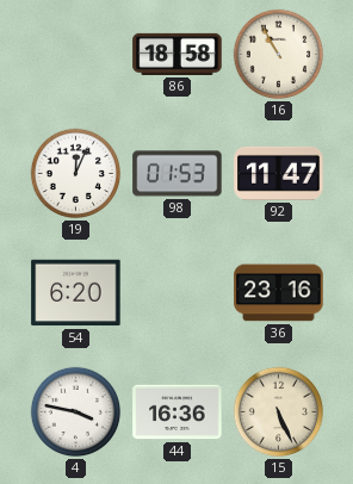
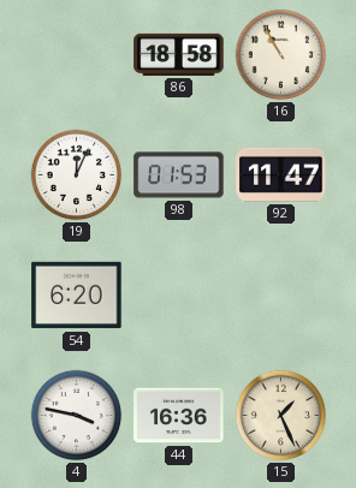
36: 23:16 -> none (279, 293)
15: 5:26 -> 1:26 (281, 416)
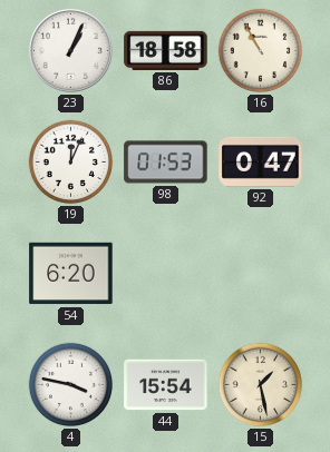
23: none -> 1:04 (70, 50)
92: 11:47 -> 0:47 (261, 161)
44: 16:36 -> 15:54 (166, 385)
15: 1:26 -> 1:28 (261, 385)
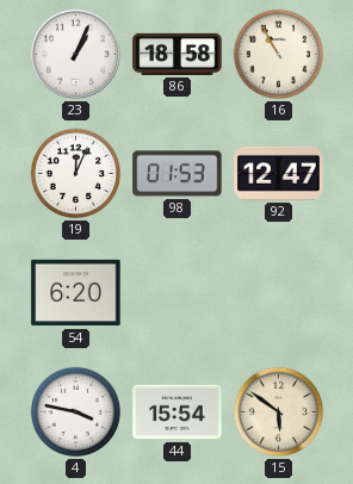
92: 0:47 -> 12:47 (279, 173)
15: 1:28 -> 5:51 (279, 412)
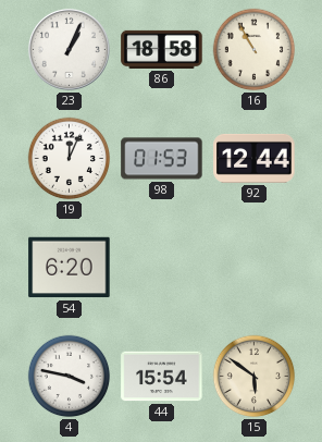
92: 12:47 -> 12:44 (255, 158)
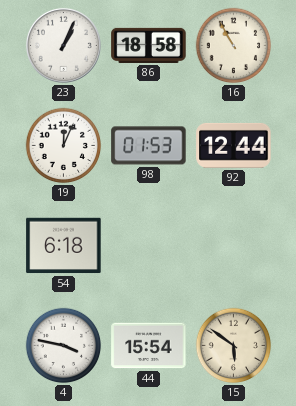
54: 6:20 -> 6:18 (64, 246)
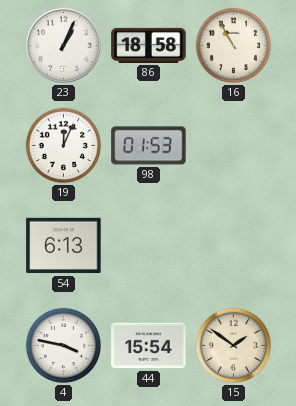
92: 12:44 -> none (234, 145)
54: 6:18 -> 6:13 (64, 246)
15: 5:51 -> 1:51 (234, 346)
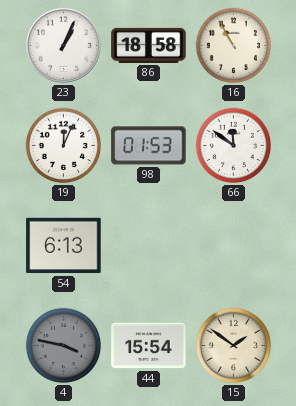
66: none -> 11:51 (234, 146)
4 dial: white -> grey (64, 346)
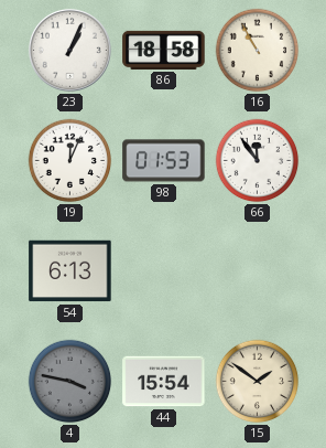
66: 11:51 -> 11:54 (258, 161)
